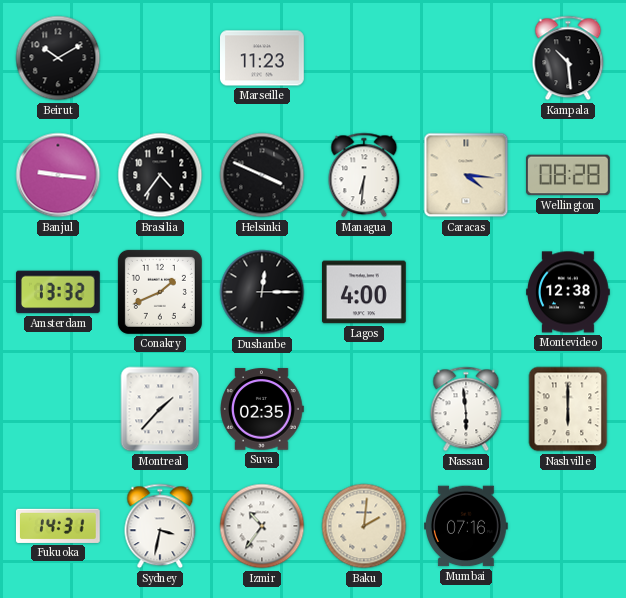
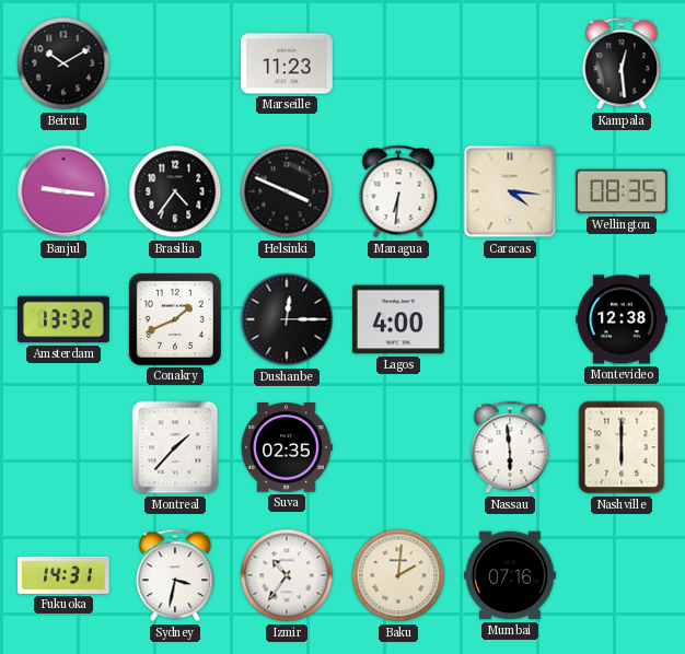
Kampala: 10:29 -> 12:29 (622, 63)
Wellington: 08:28 -> 08:35 (623, 191)
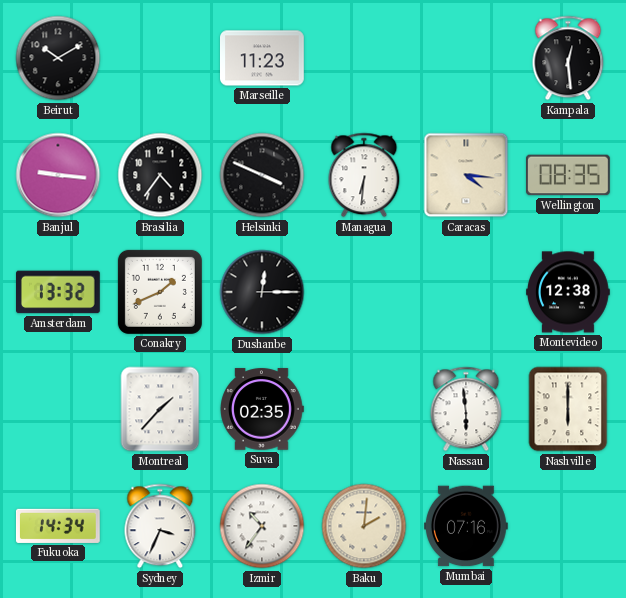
Lagos: 4:00 -> none (399, 319)
Fukuoka: 14:31 -> 14:34 (58, 526)
Sydney: 3:32 -> 3:34 (160, 526)
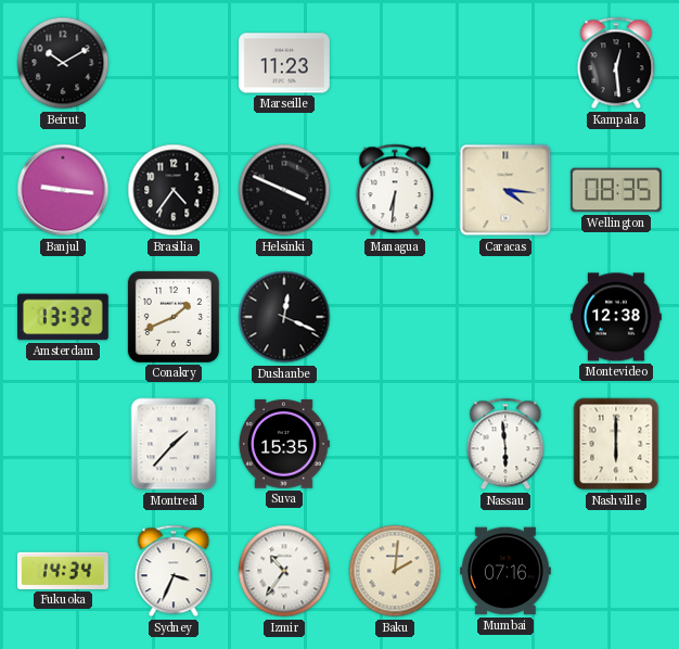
Dushanbe: 12:15 -> 12:19 (284, 317)
Suva: 02:35 -> 15:35 (284, 444)
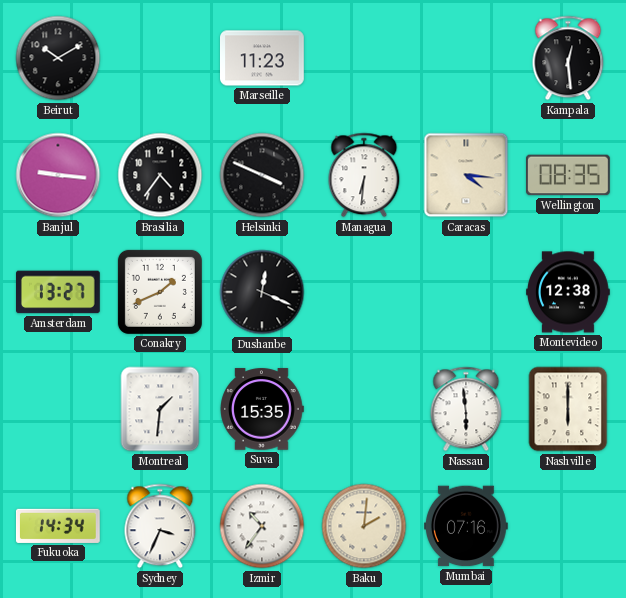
Amsterdam: 13:32 -> 13:27 (59, 292)
Montreal: 1:37 -> 1:31 (160, 409)
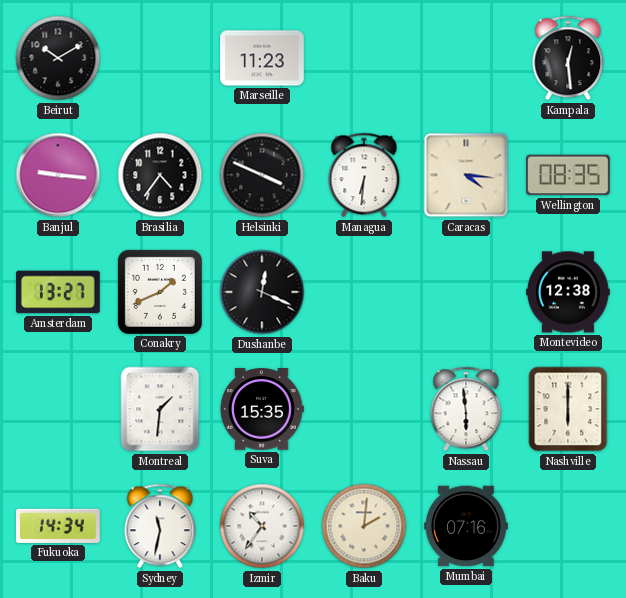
Sydney: 3:34 -> 11:32 (160, 526)
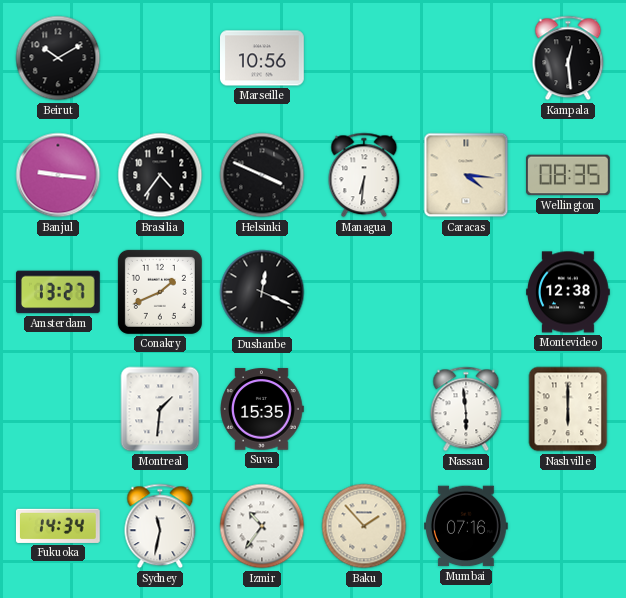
Marseille: 11:23 -> 10:56 (263, 58)
Baku: 2:01 -> 1:53 (364, 526)
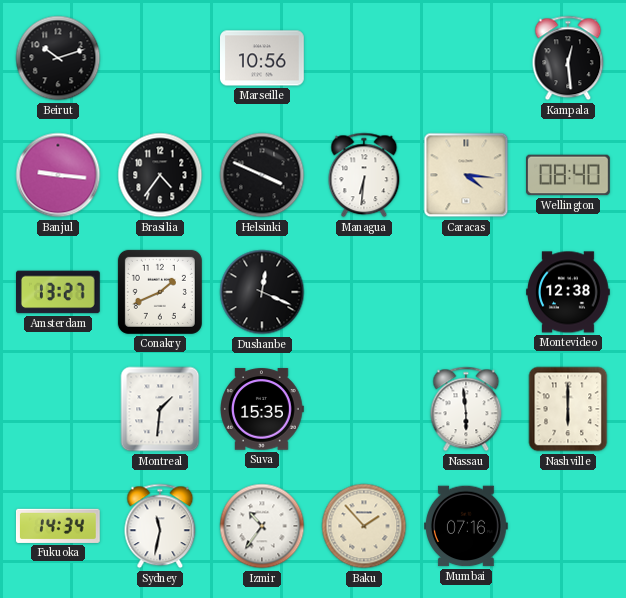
Beirut: 10:10 -> 10:12 (58, 58)
Wellington: 08:35 -> 08:40 (569, 175)
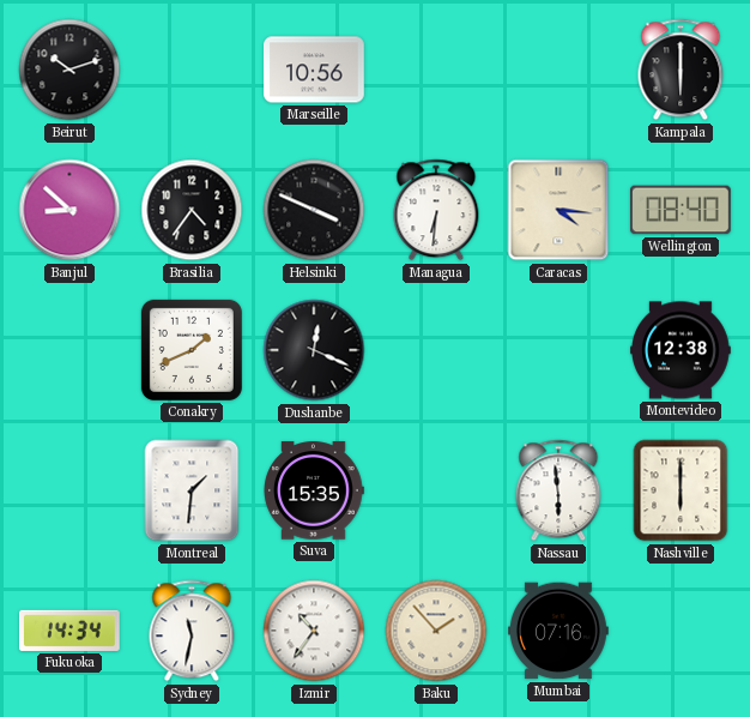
Kampala: 12:29 -> 6:00 (681, 70)
Banjul: 9:16 -> 8:52 (69, 210)
Amsterdam: 13:27 -> none (59, 292)
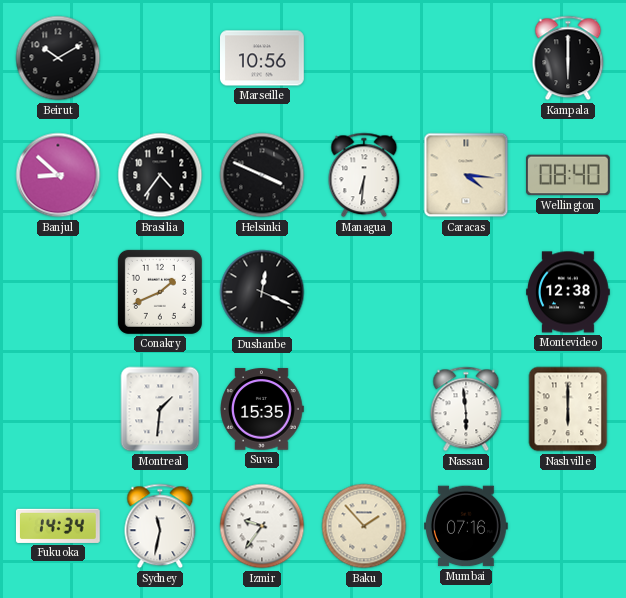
Beirut: 10:12 -> 10:10 (58, 58)
Izmir: 10:36 -> 9:36 (262, 526)
